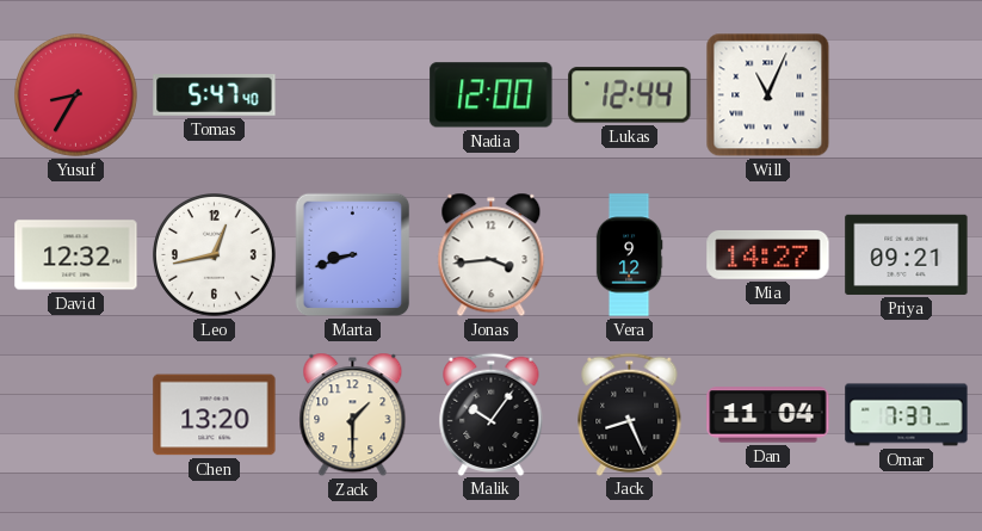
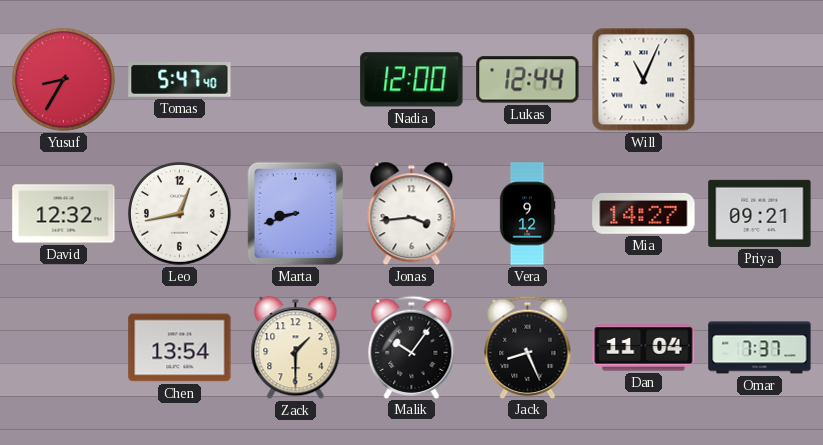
Chen: 13:20 -> 13:54 (180, 348)
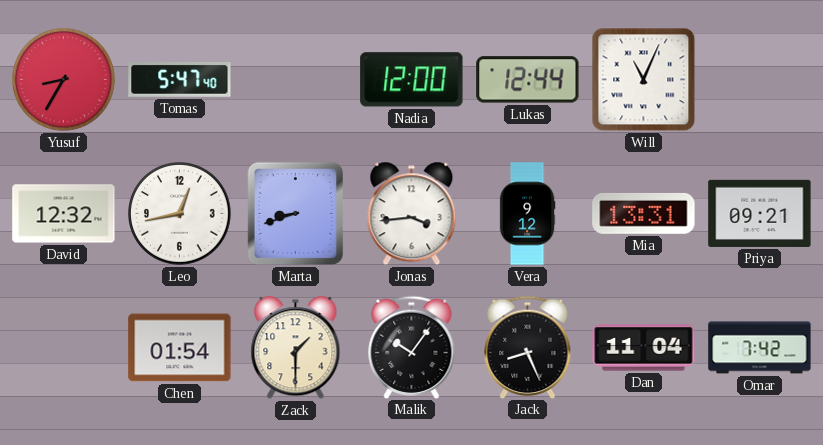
Mia: 14:27 -> 13:31 (644, 213)
Chen: 13:54 -> 01:54 (180, 348)
Omar: 7:37 -> 7:42 (760, 348)
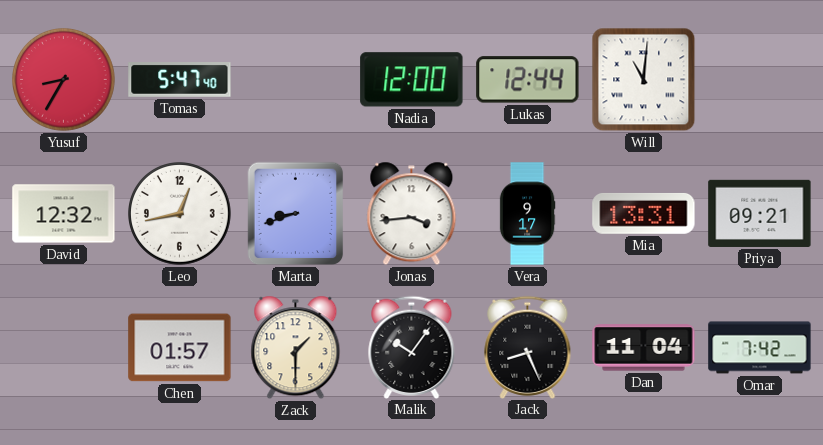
Will: 11:04 -> 11:01 (644, 80)
Vera: 9:12 -> 9:17 (527, 214)
Chen: 01:54 -> 01:57 (180, 348)
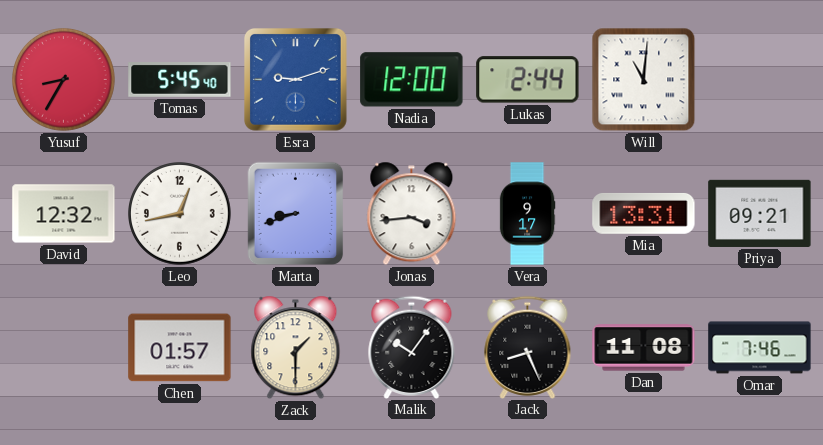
Tomas: 5:47 -> 5:45 (180, 80)
Esra: none -> 9:12 (296, 80)
Lukas: 12:44 -> 2:44 (528, 80)
Dan: 11:04 -> 11:08 (644, 348)
Omar: 7:42 -> 7:46 (760, 348)
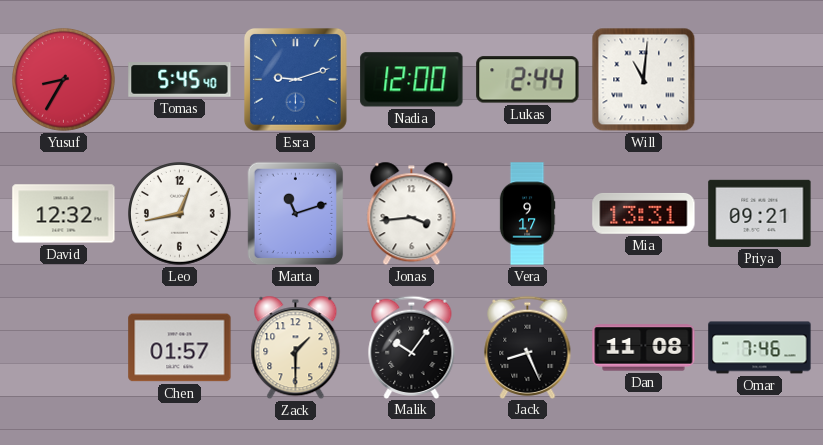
Marta: 8:42 -> 11:12 (296, 214)
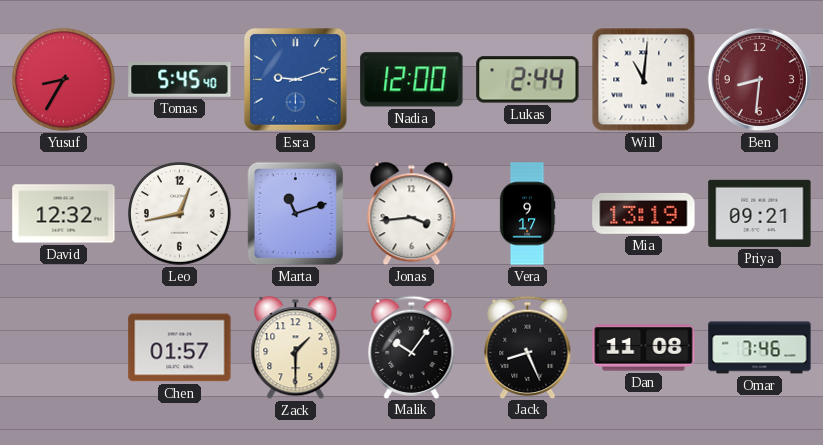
Ben: none -> 8:31 (759, 79)
Mia: 13:31 -> 13:19 (644, 213)
